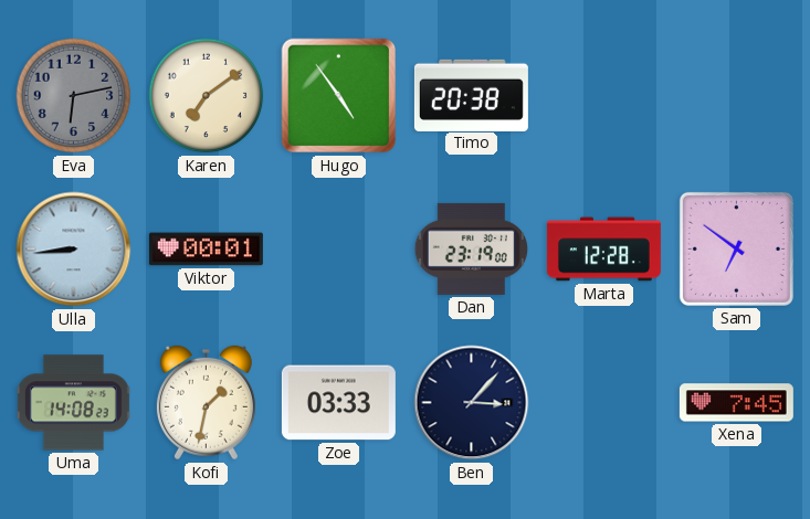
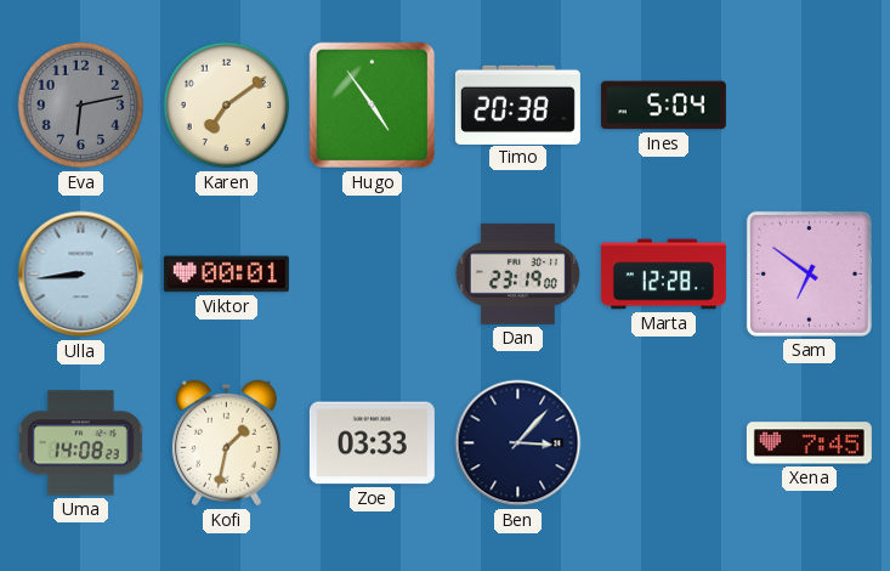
Ines: none -> 5:04 (663, 106)
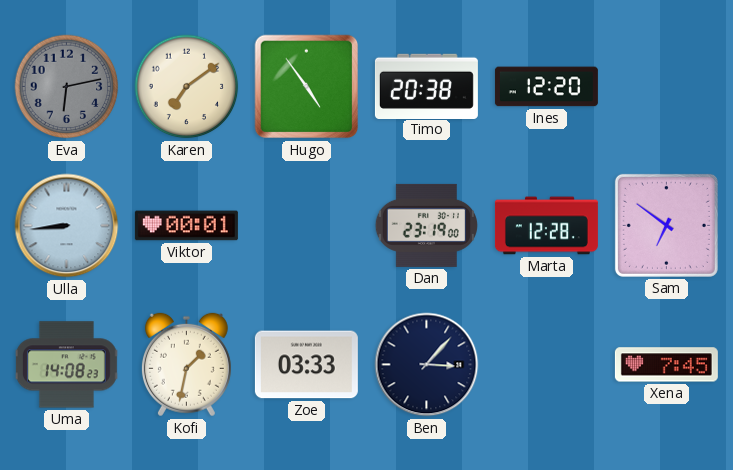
Ines: 5:04 -> 12:20 (546, 87)
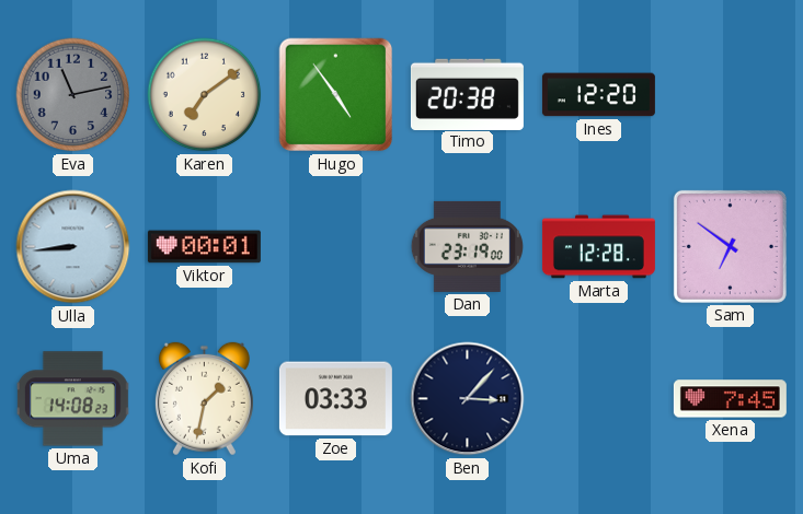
Eva: 6:13 -> 11:13 (73, 95)
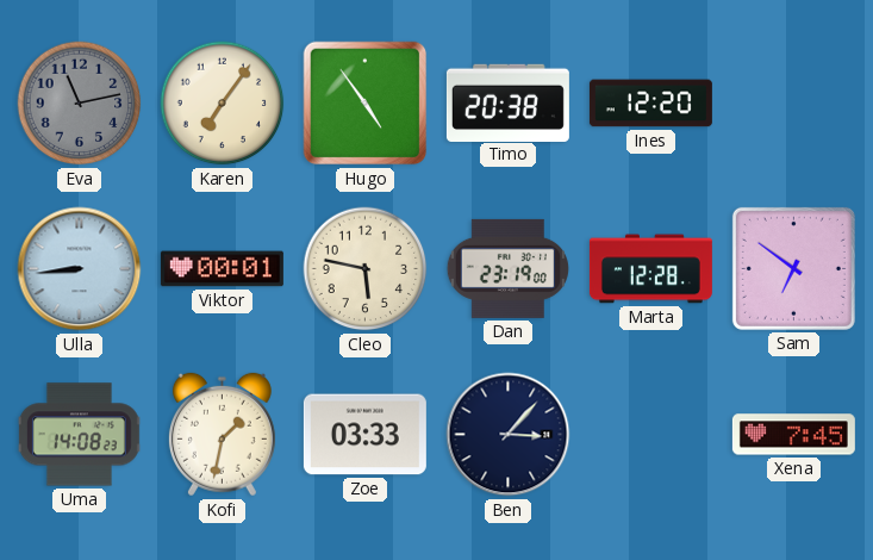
Karen: 7:09 -> 7:06 (223, 104)
Cleo: none -> 5:47 (366, 269)
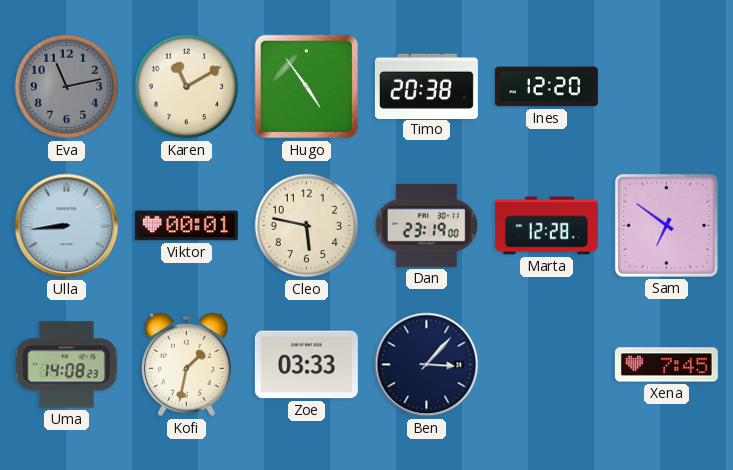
Karen: 7:06 -> 11:10 (187, 87)
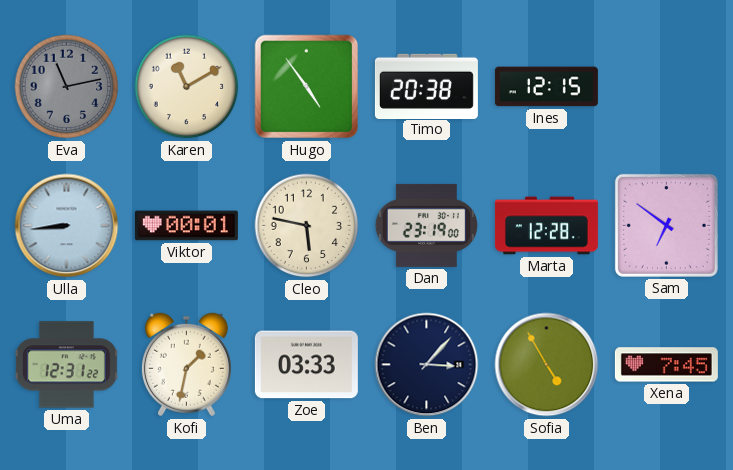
Ines: 12:20 -> 12:15 (546, 87)
Uma: 14:08 -> 12:31 (66, 365)
Sofia: none -> 4:55 (547, 365)
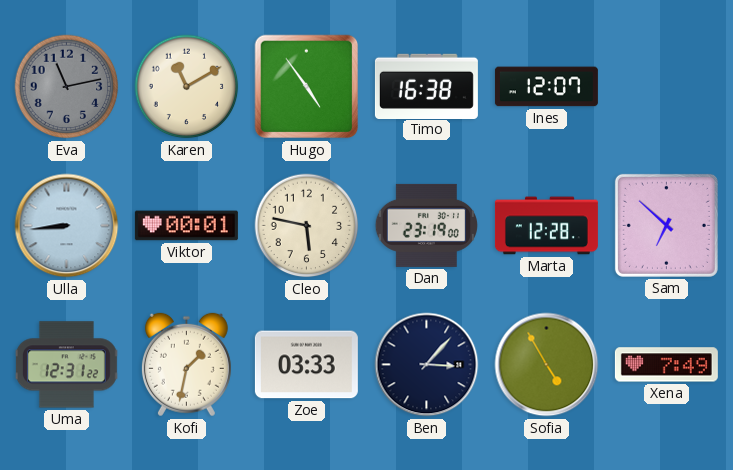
Timo: 20:38 -> 16:38 (426, 86)
Ines: 12:15 -> 12:07 (546, 87)
Sam: 6:51 -> 6:52 (666, 225)
Xena: 7:45 -> 7:49 (666, 365)
